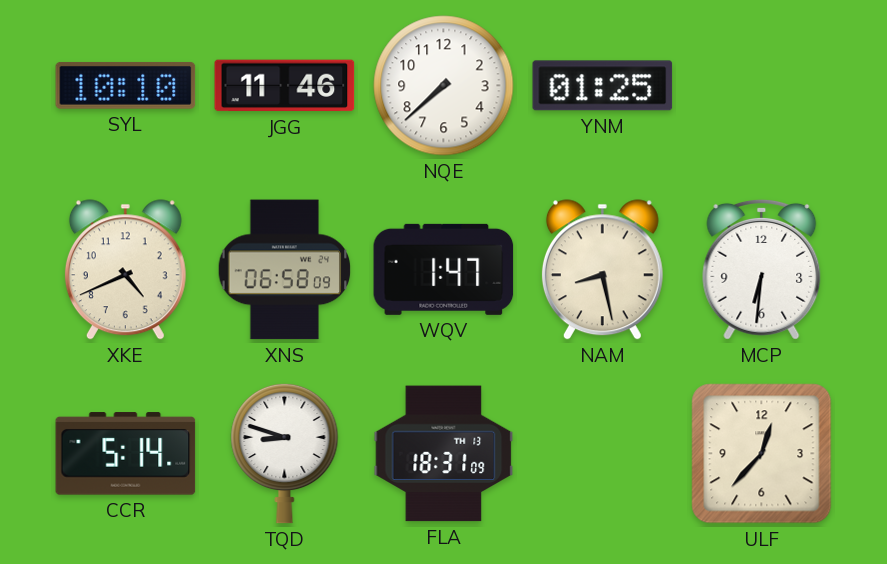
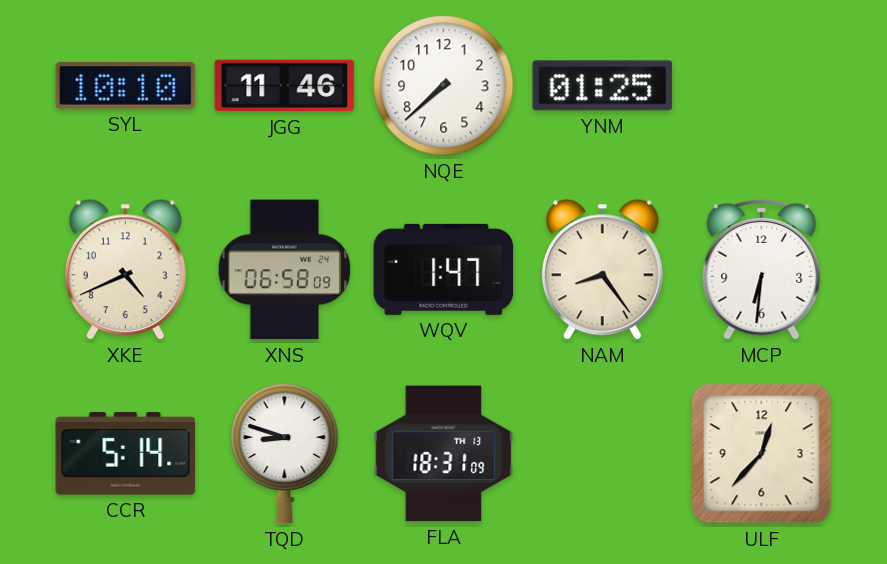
NAM: 8:28 -> 8:24 (602, 270)
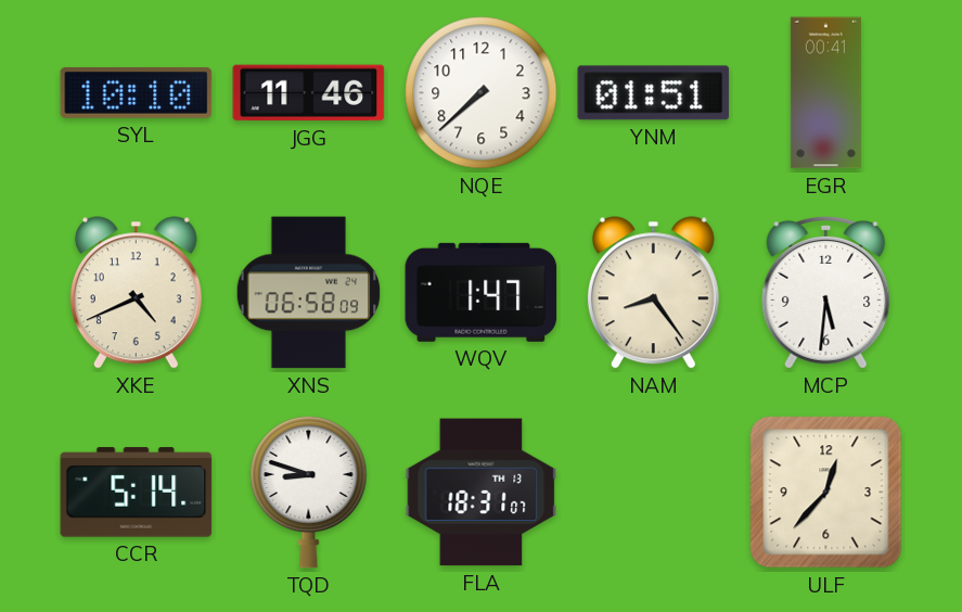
YNM: 01:25 -> 01:51 (654, 93)
EGR: none -> 00:41 (825, 93)
MCP: 6:31 -> 5:31 (826, 292)
FLA: 18:31:09 -> 18:31:07 (482, 493)
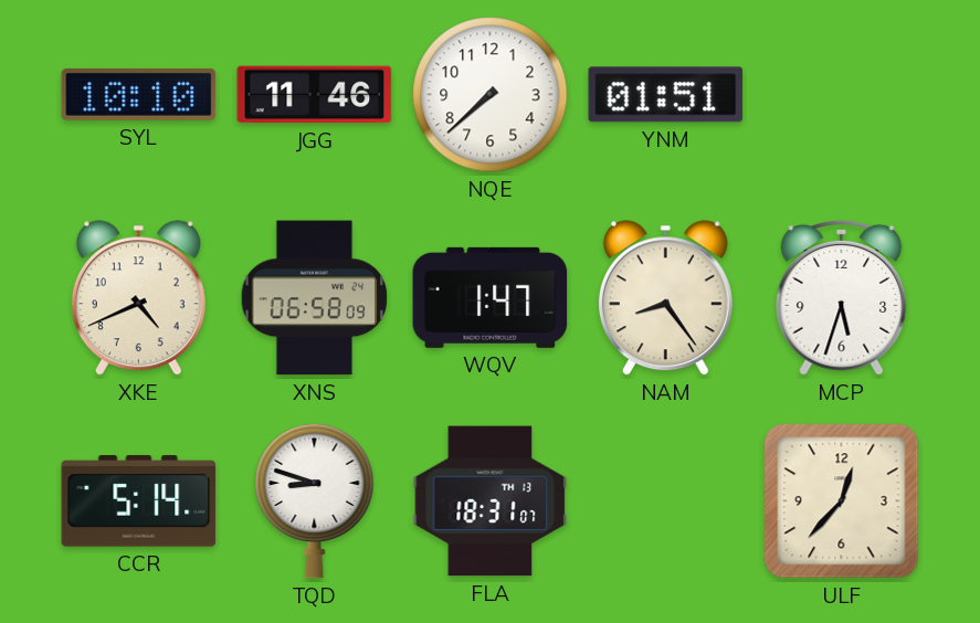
EGR: 00:41 -> none (825, 93)
MCP: 5:31 -> 5:33 (842, 297)
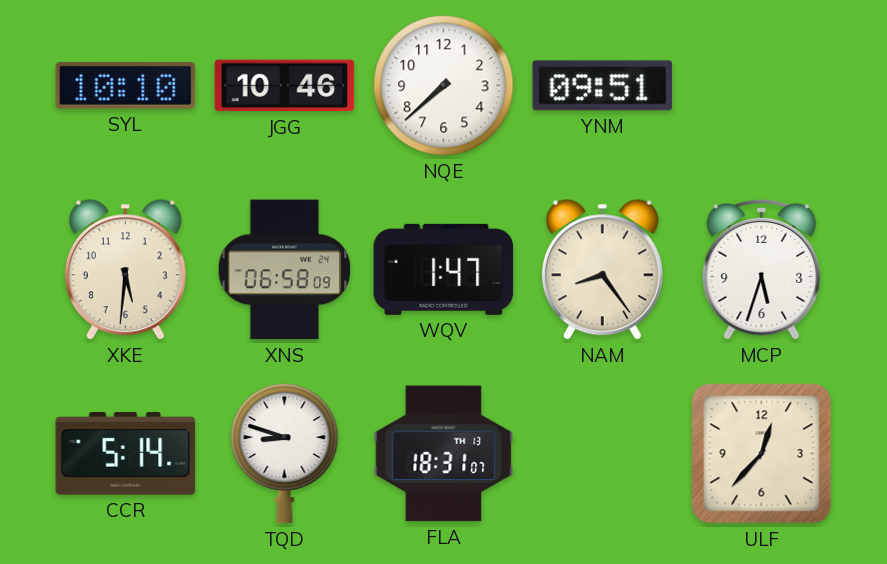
JGG: 11:46 -> 10:46 (285, 86)
YNM: 01:51 -> 09:51 (603, 86)
XKE: 4:41 -> 5:31 (125, 270)
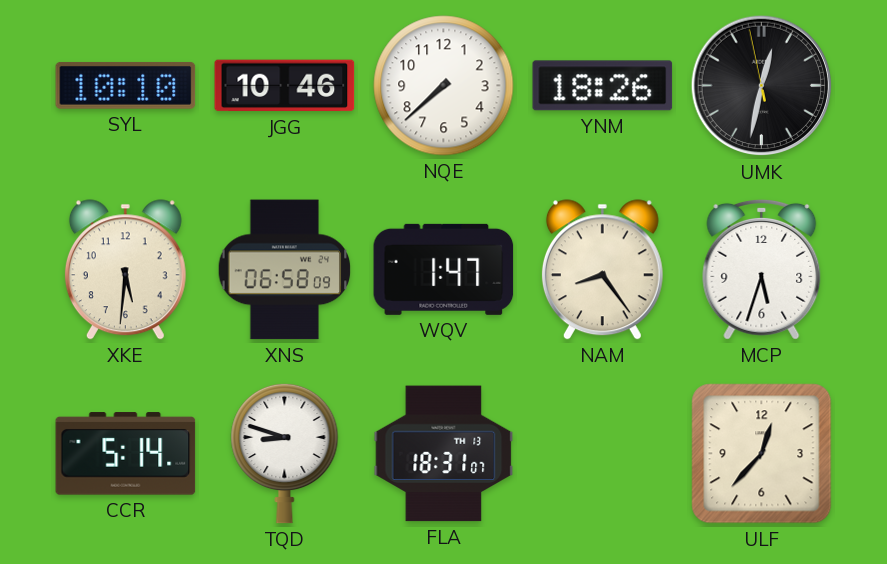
YNM: 09:51 -> 18:26 (603, 86)
UMK: none -> 12:31 (762, 86)
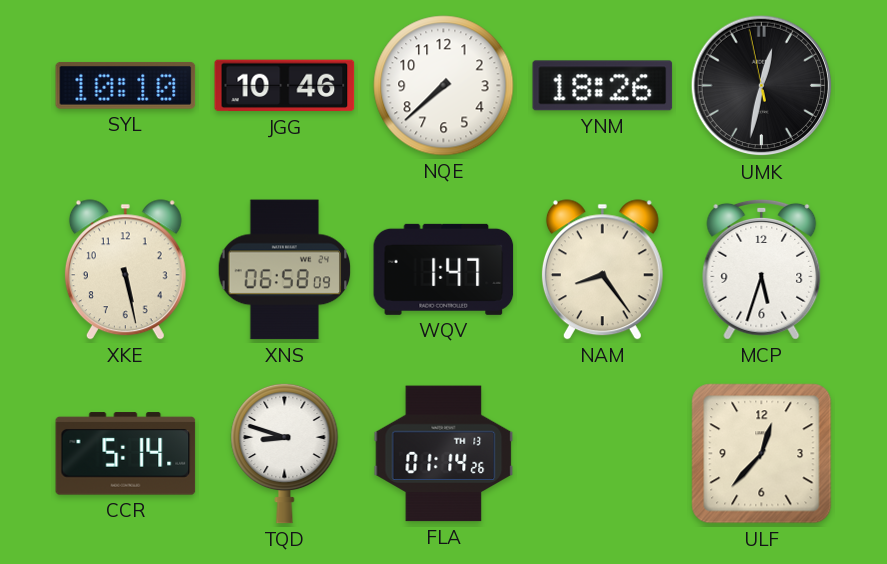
XKE: 5:31 -> 5:28 (125, 270)
FLA: 18:31 -> 01:14 (444, 454)
